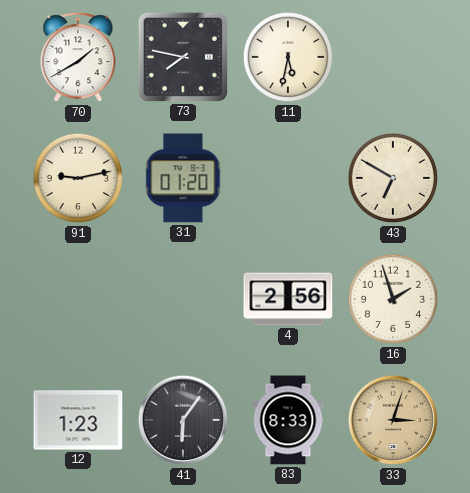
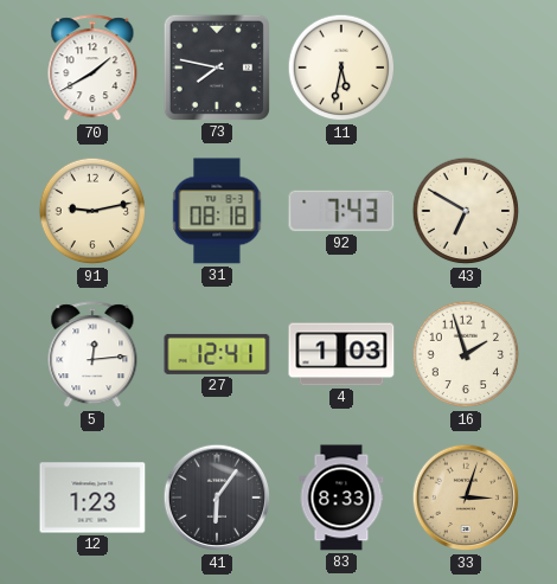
31: 01:20 -> 08:18 (217, 211)
92: none -> 7:43 (341, 211)
5: none -> 12:14 (92, 355)
27: none -> 12:41 (217, 354)
4: 2:56 -> 1:03 (341, 354)
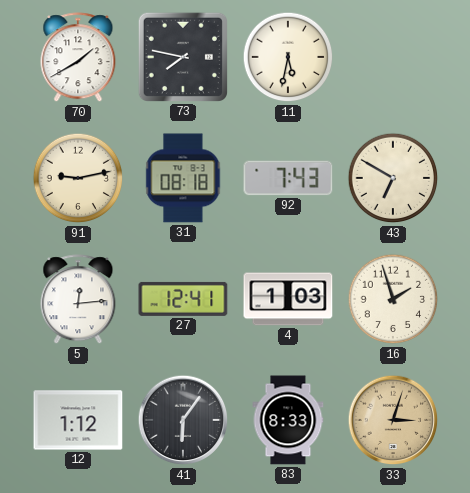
12: 1:23 -> 1:12 (78, 420)
